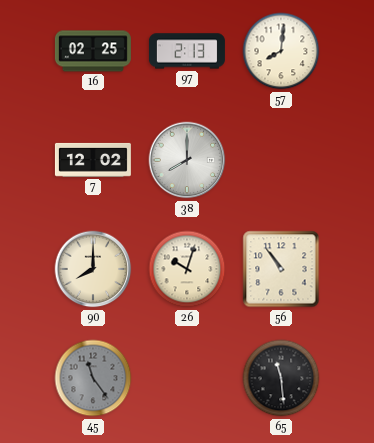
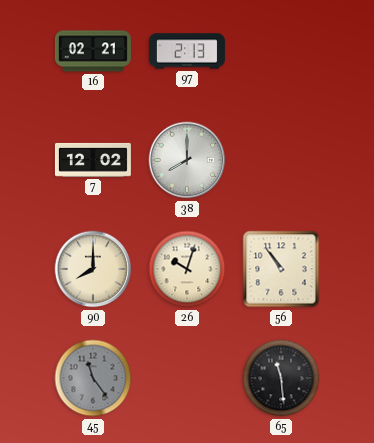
16: 02:25 -> 02:21 (93, 51)
57: 8:01 -> none (281, 51)
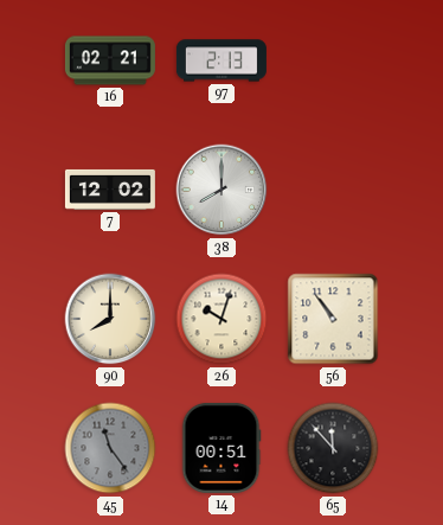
14: none -> 00:51 (221, 448)
65: 11:29 -> 11:53 (333, 448)
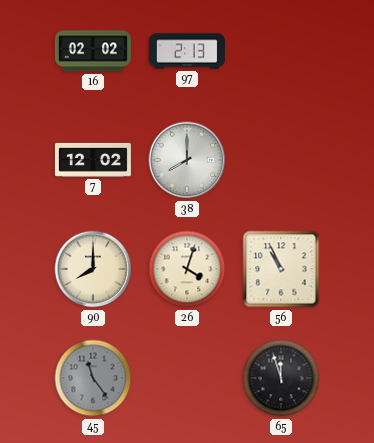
16: 02:21 -> 02:02 (93, 51)
26: 10:03 -> 4:03 (187, 269)
56: 10:54 -> 10:56 (281, 269)
14: 00:51 -> none (221, 448)
65: 11:53 -> 11:57 (281, 378)
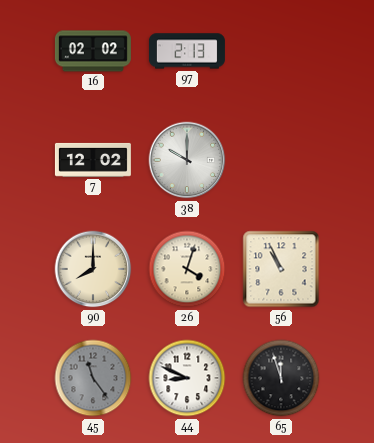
38: 8:00 -> 10:00 (187, 160)
44: none -> 8:49 (187, 378)
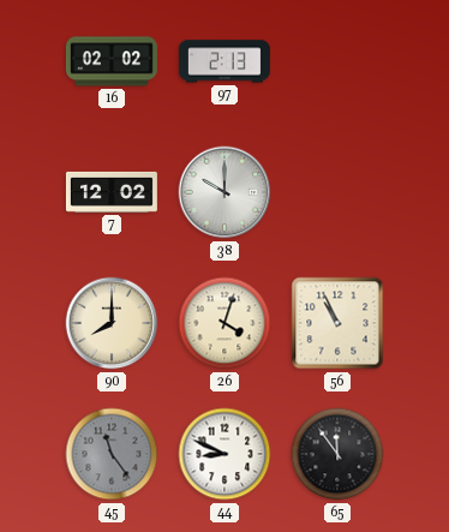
65: 11:57 -> 11:54 (337, 454)
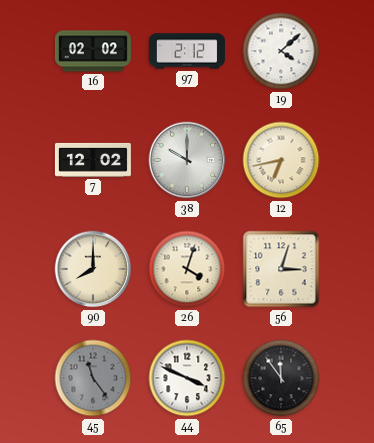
97: 2:13 -> 2:12 (187, 51)
19: none -> 4:08 (281, 51)
12: none -> 6:43 (281, 160)
56: 10:56 -> 3:03 (281, 269)
44: 8:49 -> 3:49 (187, 378)
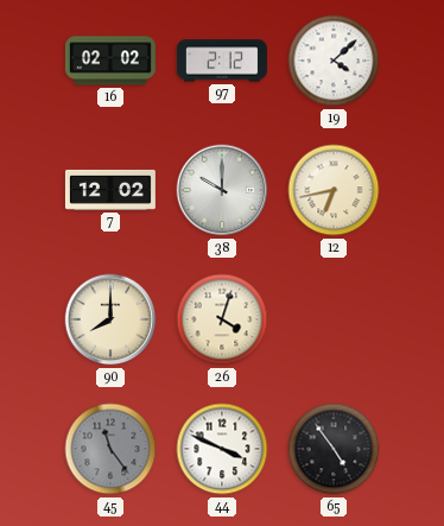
56: 3:03 -> none (281, 269)
65: 11:54 -> 4:54 (334, 449)
